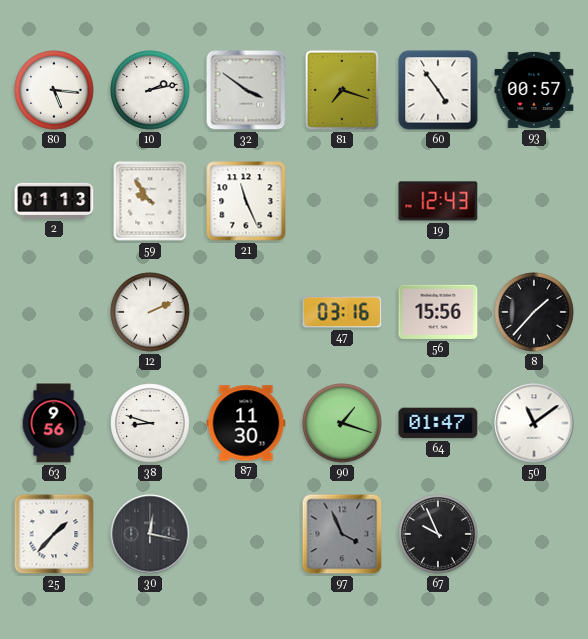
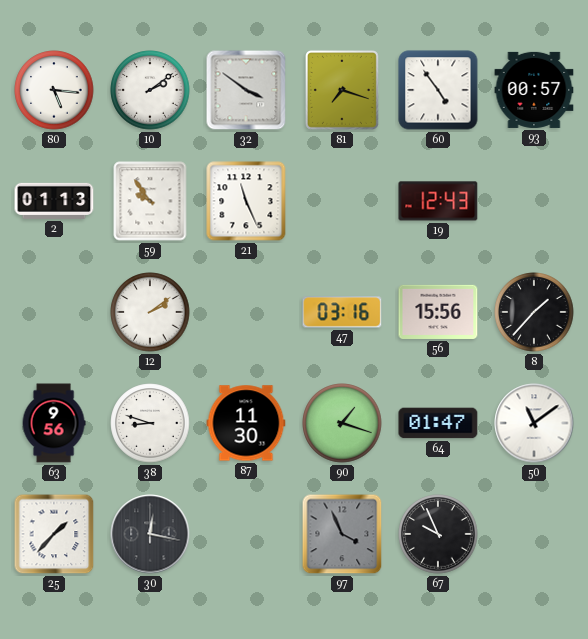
10: 2:13 -> 2:09 (150, 90)
12: 2:11 -> 2:09 (150, 312)
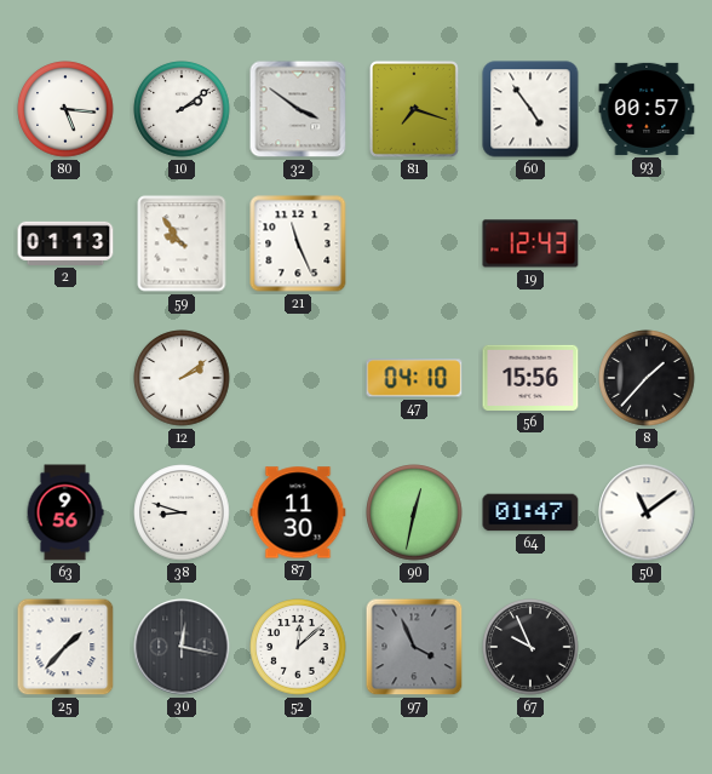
47: 03:16 -> 04:10 (414, 378)
90: 1:18 -> 12:32 (414, 512)
52: none -> 12:08 (298, 647)
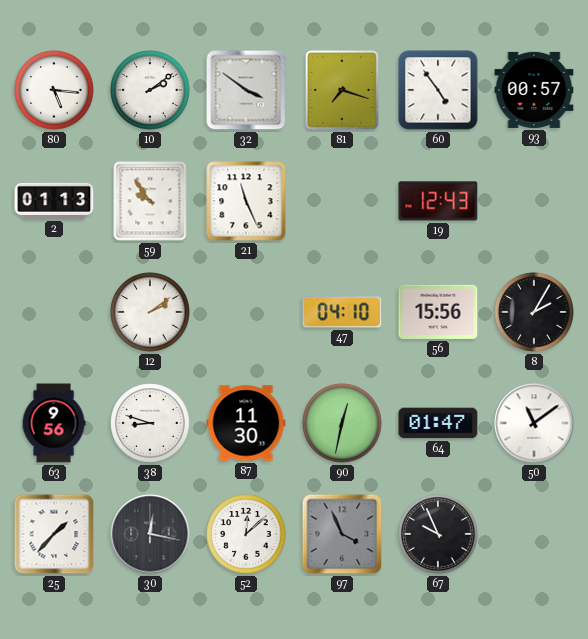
8: 1:37 -> 2:05 (534, 312)
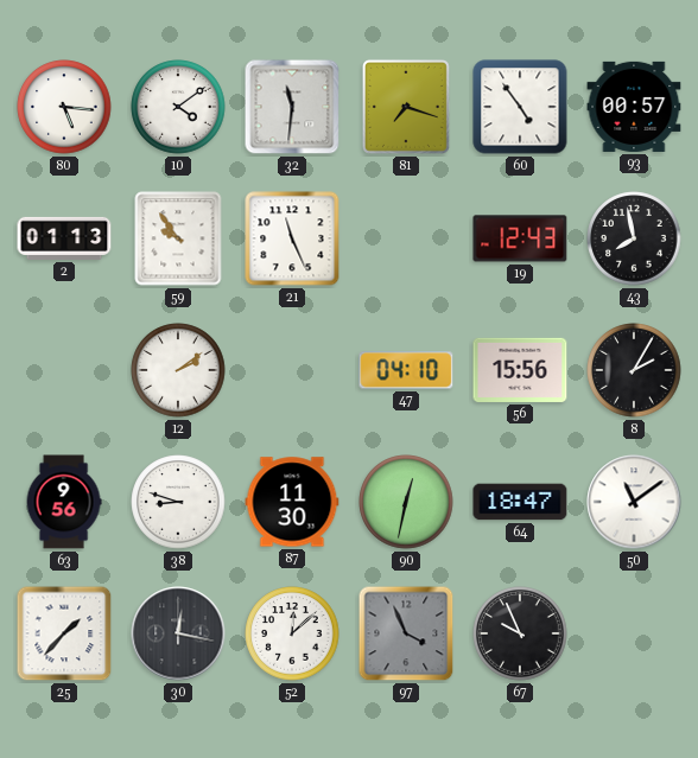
10: 2:09 -> 4:09 (178, 107)
32: 3:51 -> 11:31 (292, 107)
43: none -> 7:58 (634, 238)
64: 01:47 -> 18:47 (520, 502)
